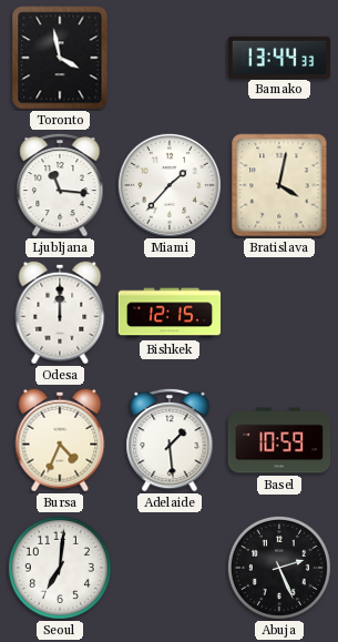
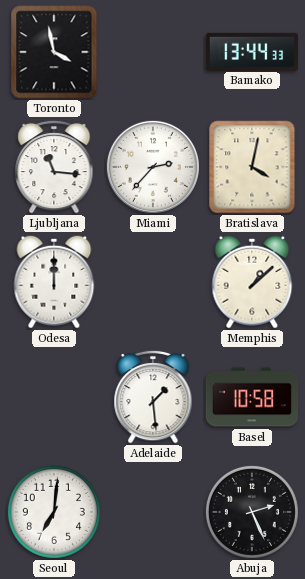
Miami: 1:37 -> 2:37 (153, 167)
Bishkek: 12:15 -> none (170, 313)
Memphis: none -> 1:08 (252, 282)
Bursa: 4:34 -> none (60, 440)
Basel: 10:59 -> 10:58 (252, 397)
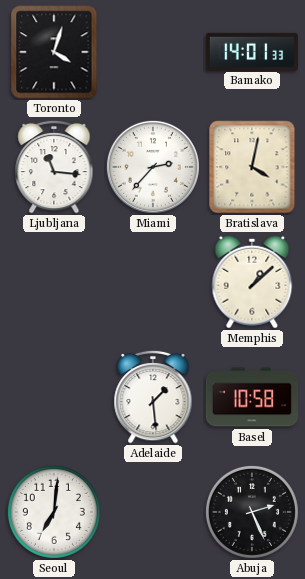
Toronto: 3:58 -> 4:03 (54, 52)
Bamako: 13:44 -> 14:01 (251, 51)
Odesa: 12:00 -> none (54, 282)
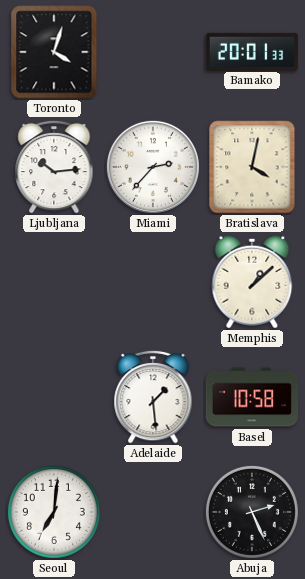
Bamako: 14:01 -> 20:01 (251, 51)
Ljubljana: 11:16 -> 10:14 (54, 167)
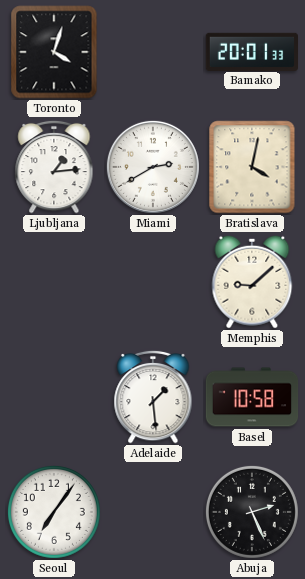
Ljubljana: 10:14 -> 1:14 (54, 167)
Miami: 2:37 -> 2:40 (153, 167)
Memphis: 1:08 -> 9:08 (252, 282)
Seoul: 7:01 -> 7:06 (54, 512)
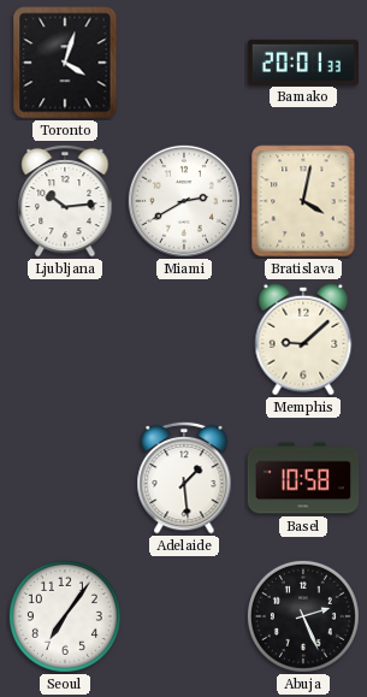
Ljubljana: 1:14 -> 10:14 (65, 201)
